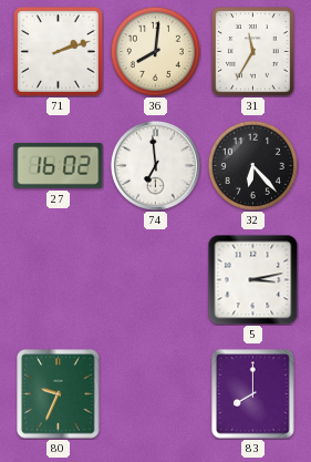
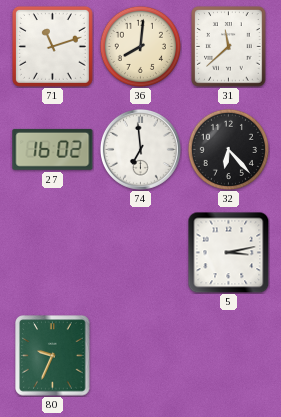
71: 2:12 -> 11:12 (52, 46)
31: 11:35 -> 11:38 (229, 47)
83: 8:00 -> none (253, 394)
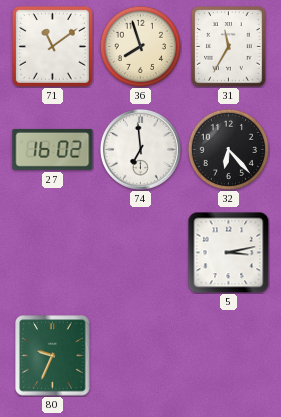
71: 11:12 -> 11:09 (52, 46)
36: 8:01 -> 7:57 (140, 46)
31: 11:38 -> 11:35 (229, 47)
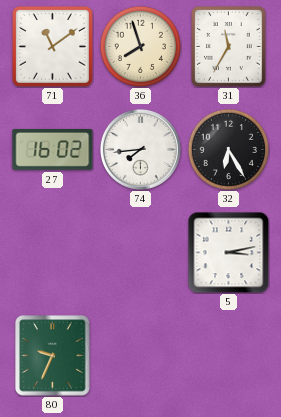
74: 6:59 -> 7:44 (140, 149)
32: 6:23 -> 6:25 (228, 149)
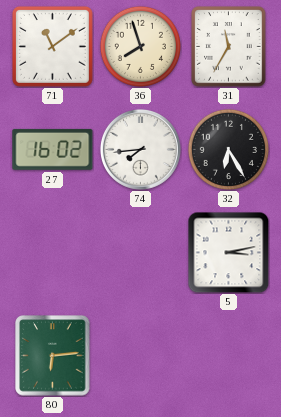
80: 9:34 -> 6:14 (53, 356)
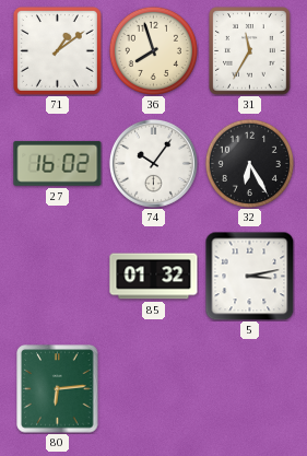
71: 11:09 -> 1:09 (57, 50)
74: 7:44 -> 10:06 (153, 163)
85: none -> 01:32 (154, 277)
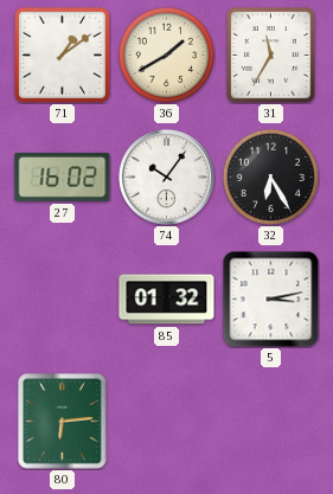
36: 7:57 -> 1:40 (166, 54)
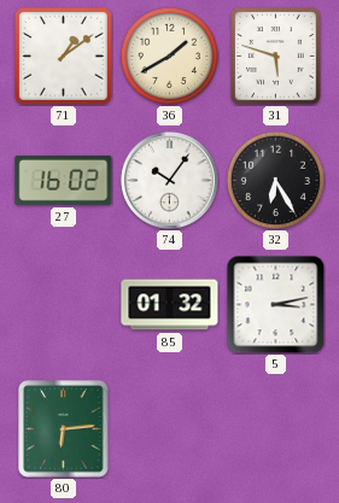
31: 11:35 -> 5:48 (276, 57)
